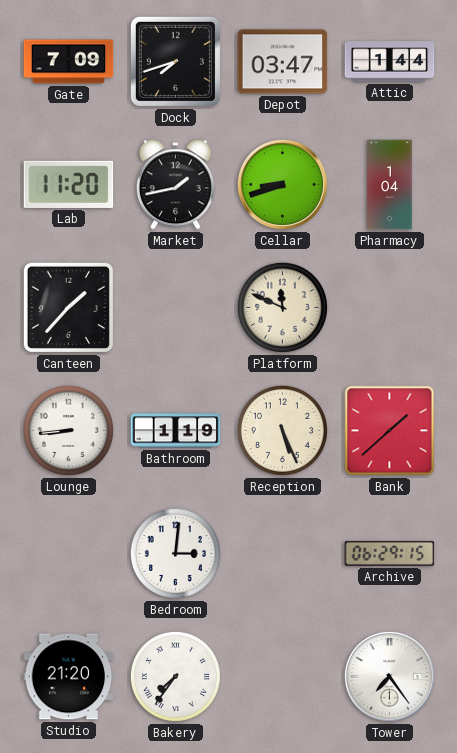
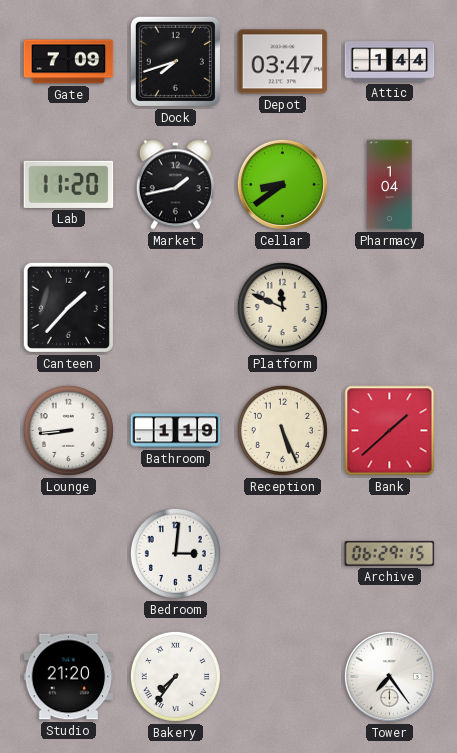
Cellar: 8:42 -> 8:39 (282, 184)
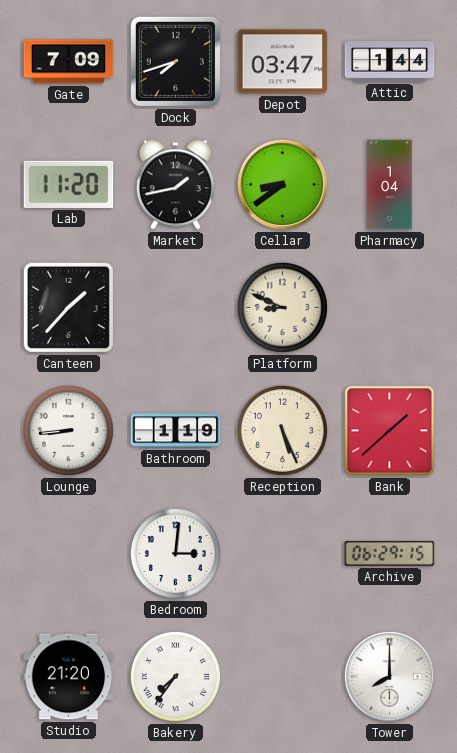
Platform: 11:49 -> 8:49 (282, 307)
Tower: 7:24 -> 8:00 (389, 676)
